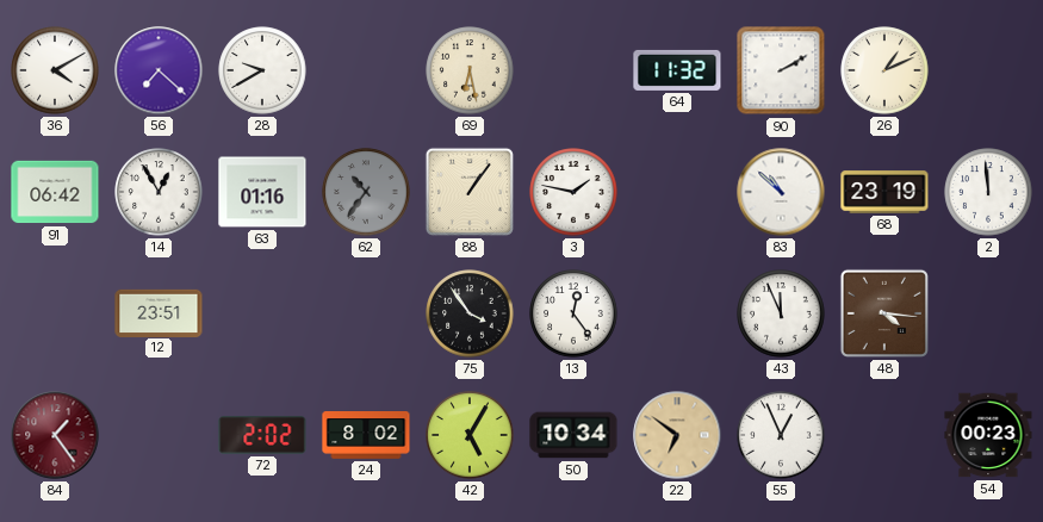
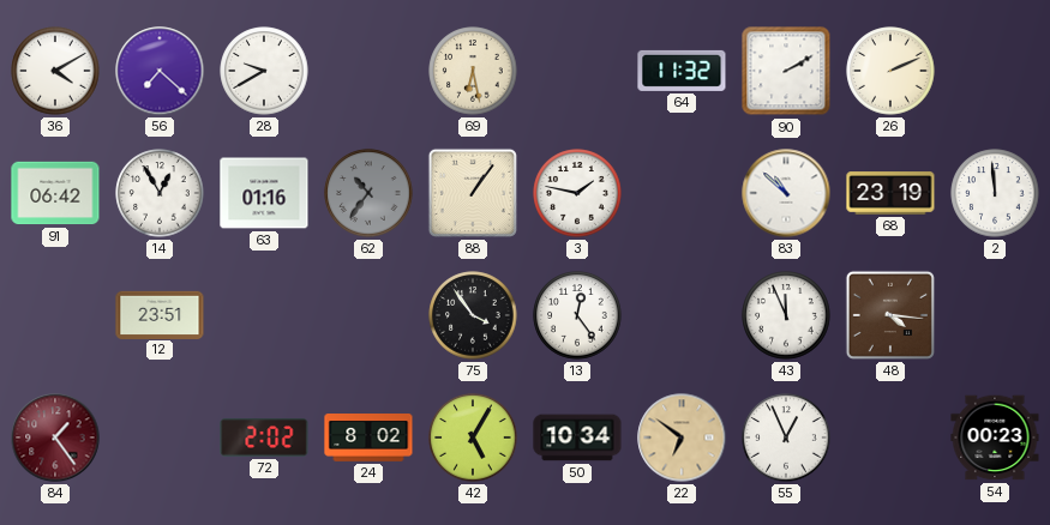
26: 1:11 -> 2:11 (890, 71)
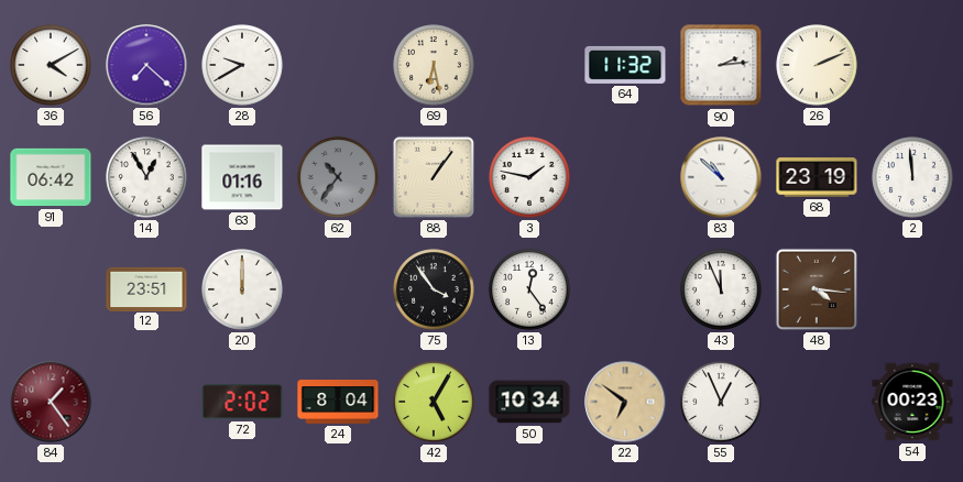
90: 2:10 -> 2:14 (721, 65)
20: none -> 12:00 (242, 289)
24: 8:02 -> 8:04 (338, 403)
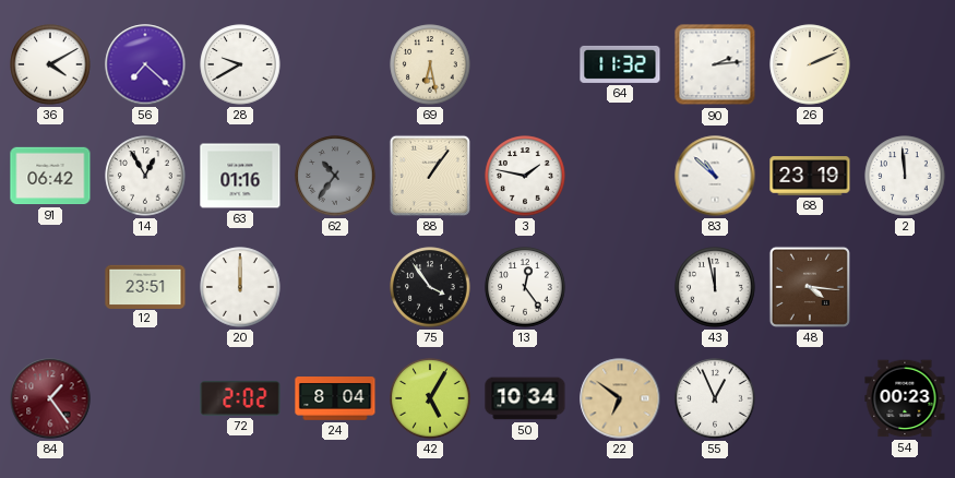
43: 11:56 -> 11:58 (715, 287)
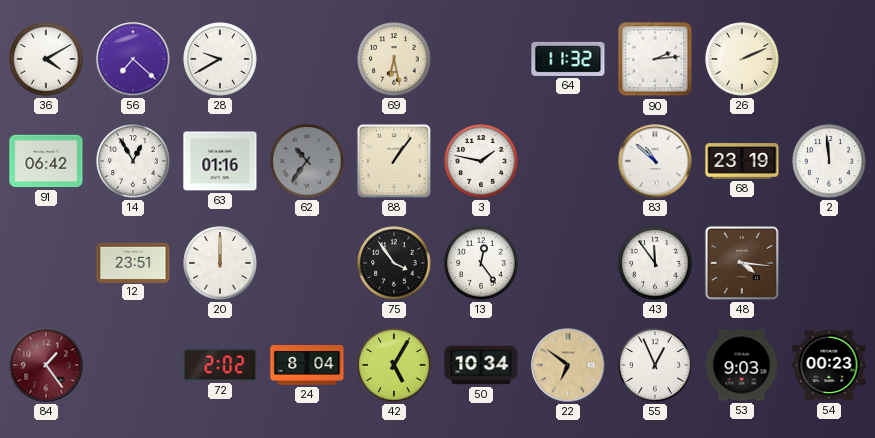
43: 11:58 -> 11:54 (655, 263)
53: none -> 9:03 (742, 365)
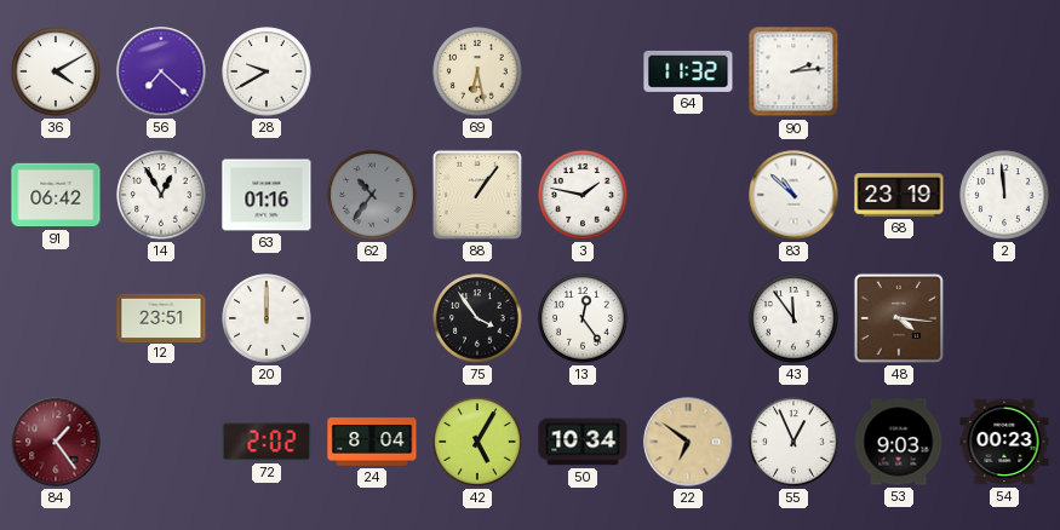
26: 2:11 -> none (742, 59)
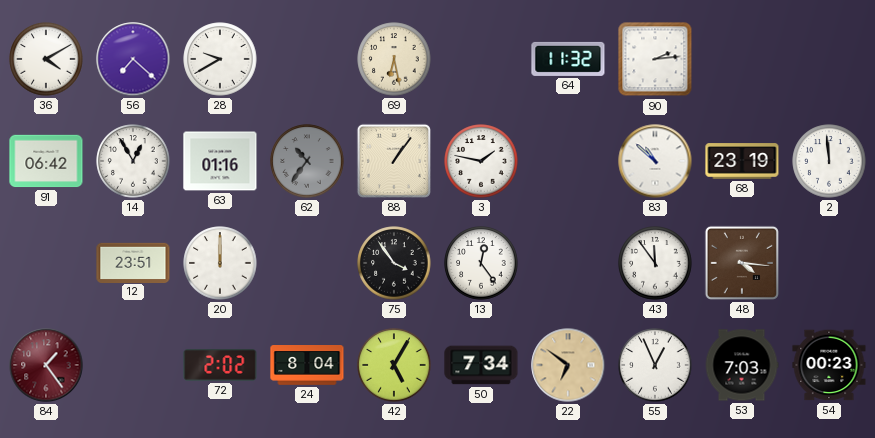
50: 10:34 -> 7:34 (481, 365)
53: 9:03 -> 7:03 (742, 365)
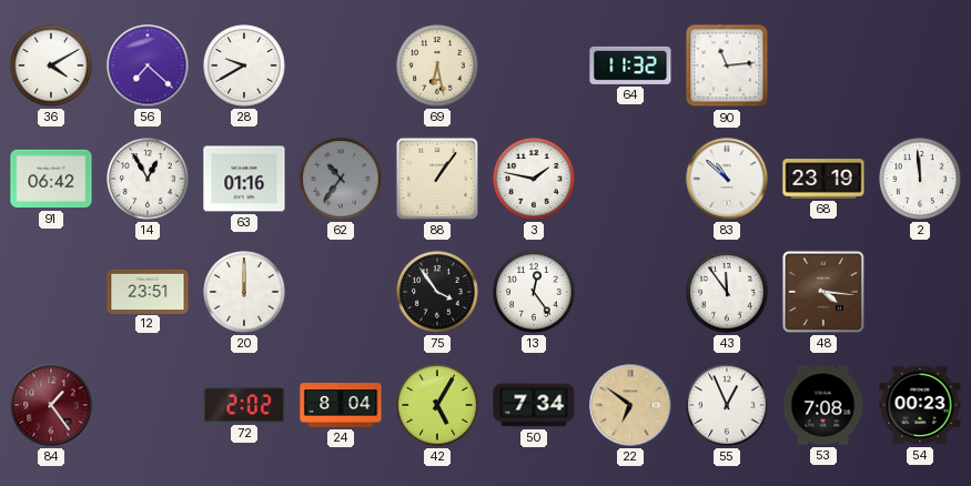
90: 2:14 -> 11:14 (727, 65)
53: 7:03 -> 7:08 (823, 405)
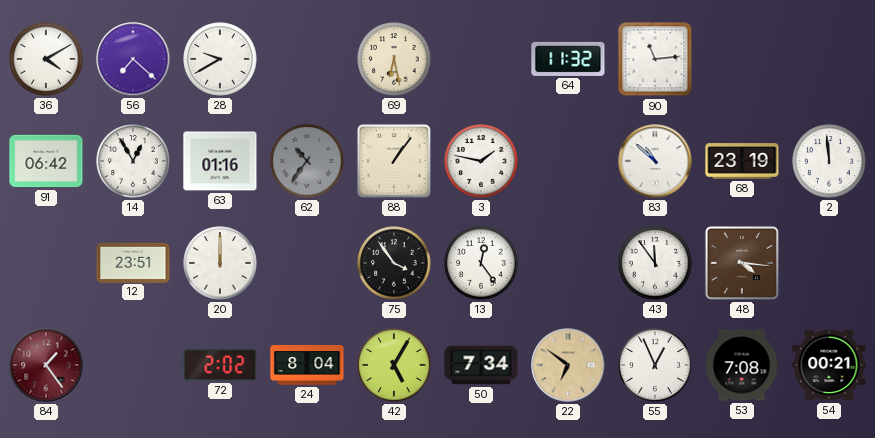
54: 00:23 -> 00:21 (829, 365)
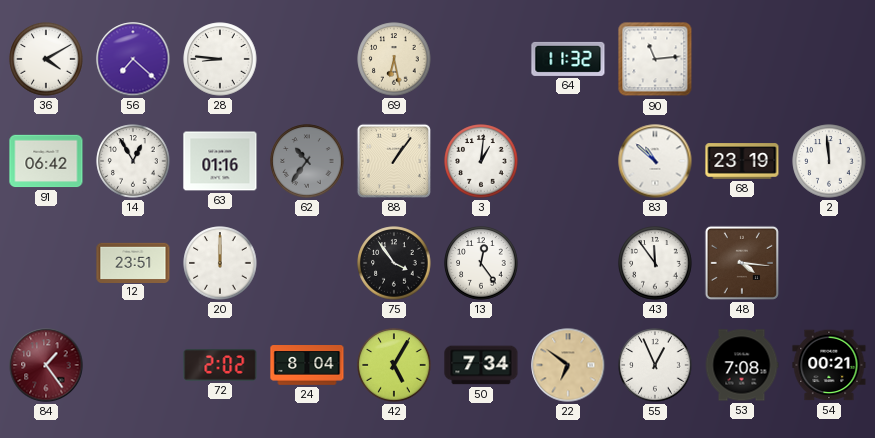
28: 9:40 -> 8:46 (220, 59)
3: 1:47 -> 1:01 (481, 161)
